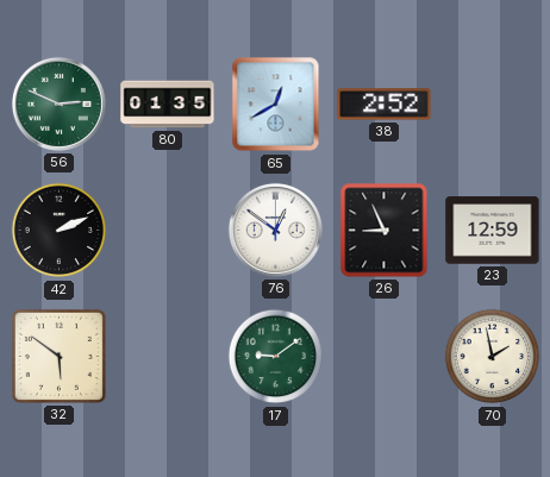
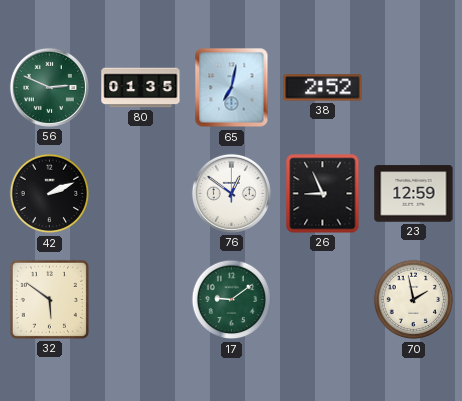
65: 12:40 -> 7:02 (232, 88)
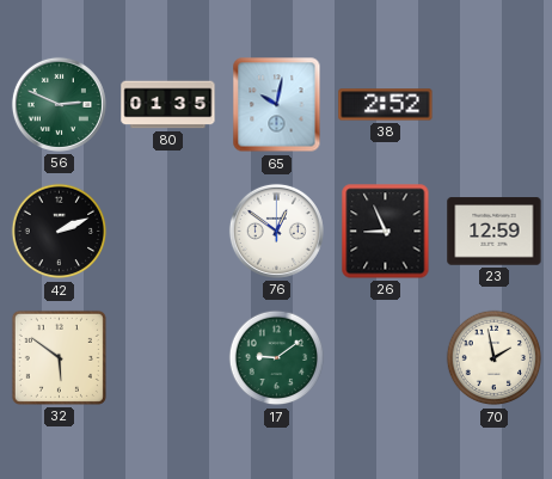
65: 7:02 -> 10:02 (277, 105)
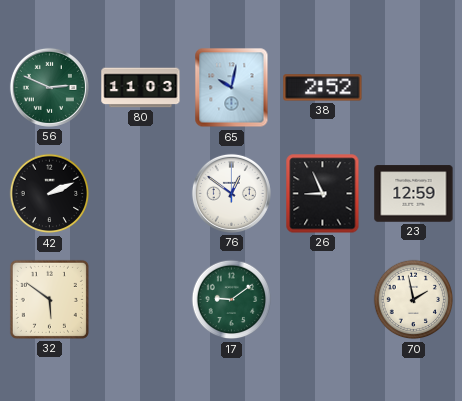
80: 01:35 -> 11:03 (141, 88)
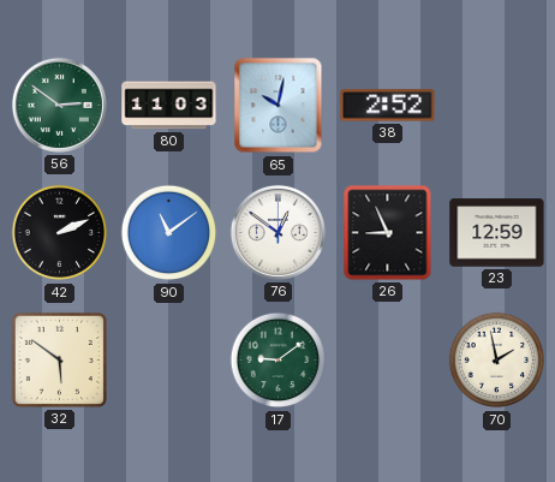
56: 2:49 -> 2:51 (59, 105)
90: none -> 11:09 (169, 233)
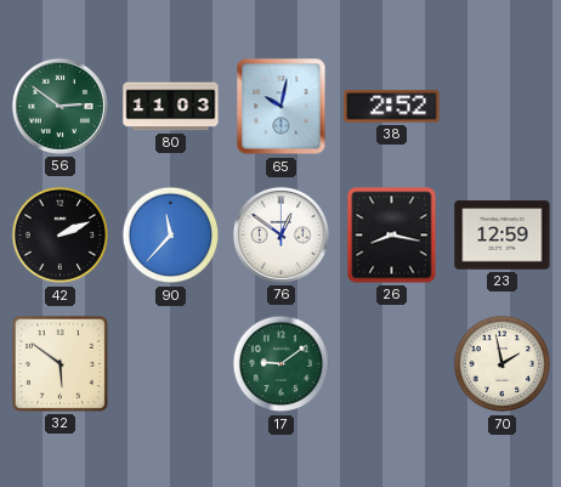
90: 11:09 -> 11:37 (171, 236)
26: 8:56 -> 8:17 (392, 236)
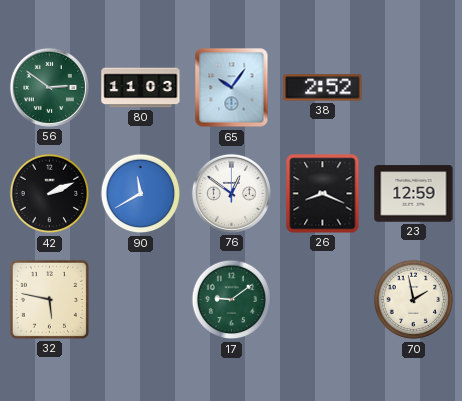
65: 10:02 -> 10:06 (232, 88)
90: 11:37 -> 11:40 (141, 194)
26: 8:17 -> 8:19 (323, 194)
32: 5:51 -> 5:47 (49, 299)
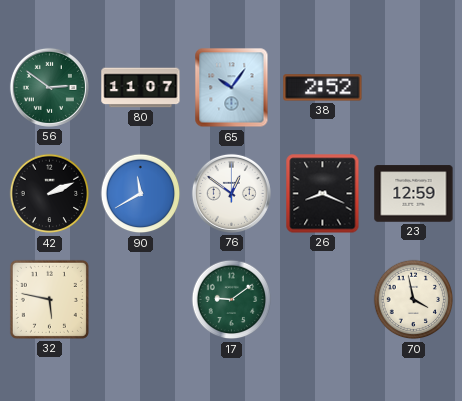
80: 11:03 -> 11:07 (141, 88)
70: 1:58 -> 3:58 (414, 300)
